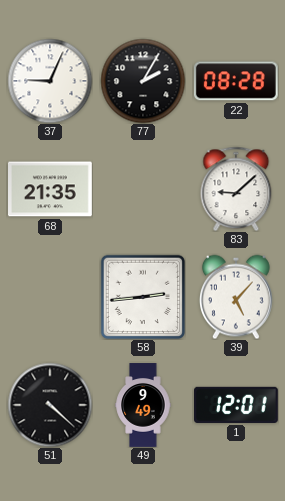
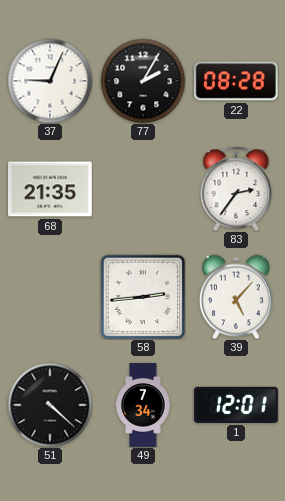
83: 9:08 -> 2:36 (236, 189)
49: 9:49 -> 7:34 (143, 405)
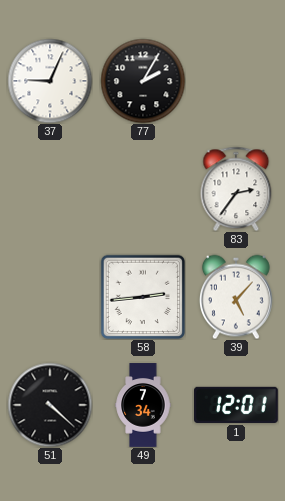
22: 08:28 -> none (236, 81)
68: 21:35 -> none (51, 189)
